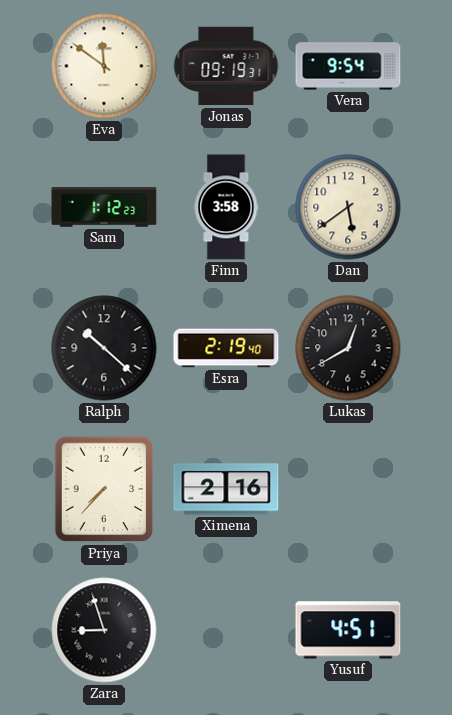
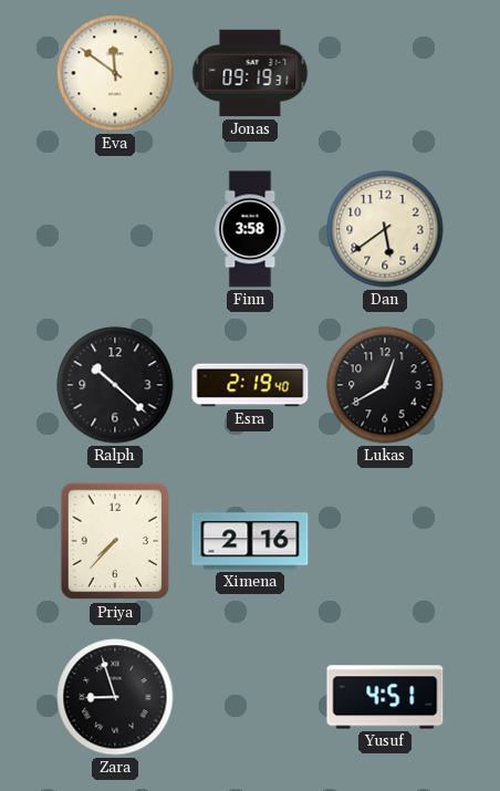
Vera: 9:54 -> none (348, 66)
Sam: 1:12 -> none (104, 207)
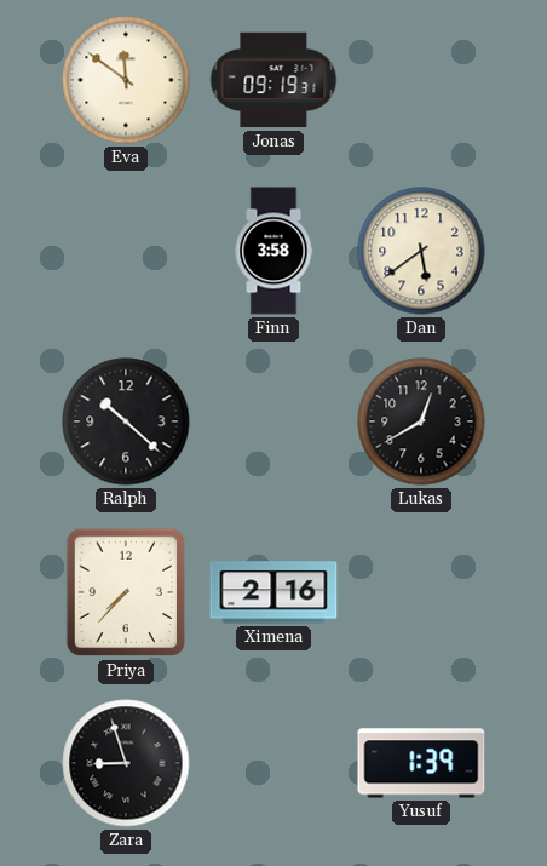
Esra: 2:19 -> none (250, 385)
Yusuf: 4:51 -> 1:39 (421, 763)
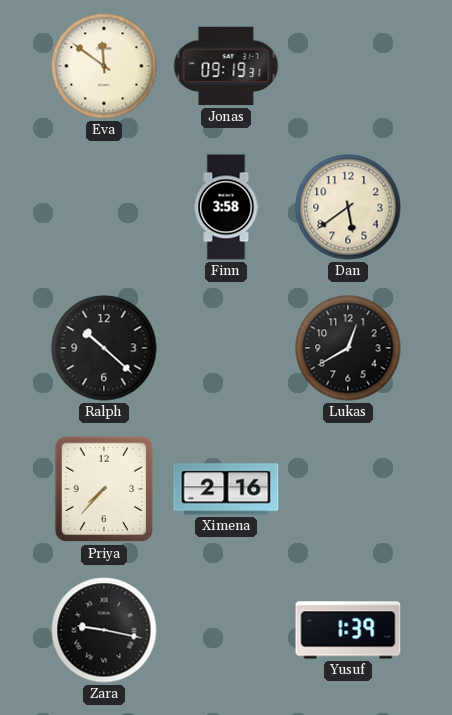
Zara: 8:57 -> 9:17 (104, 630)
